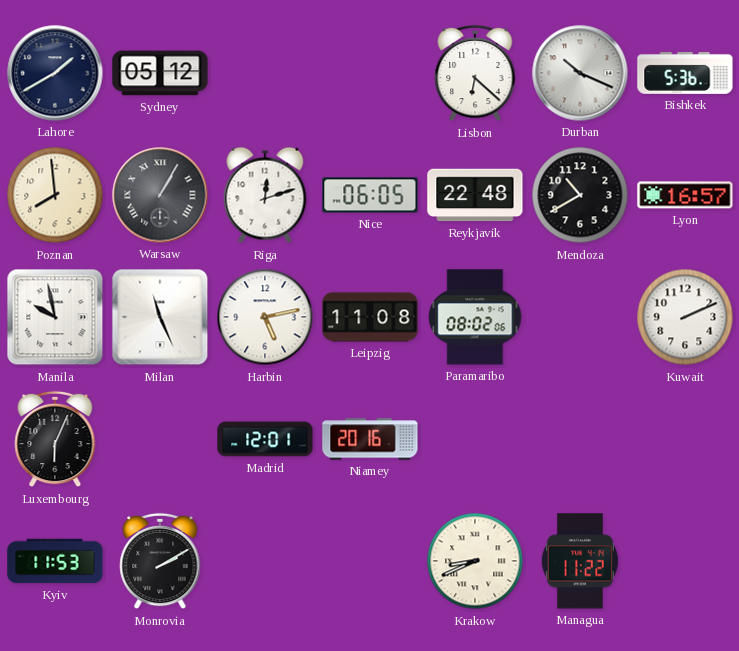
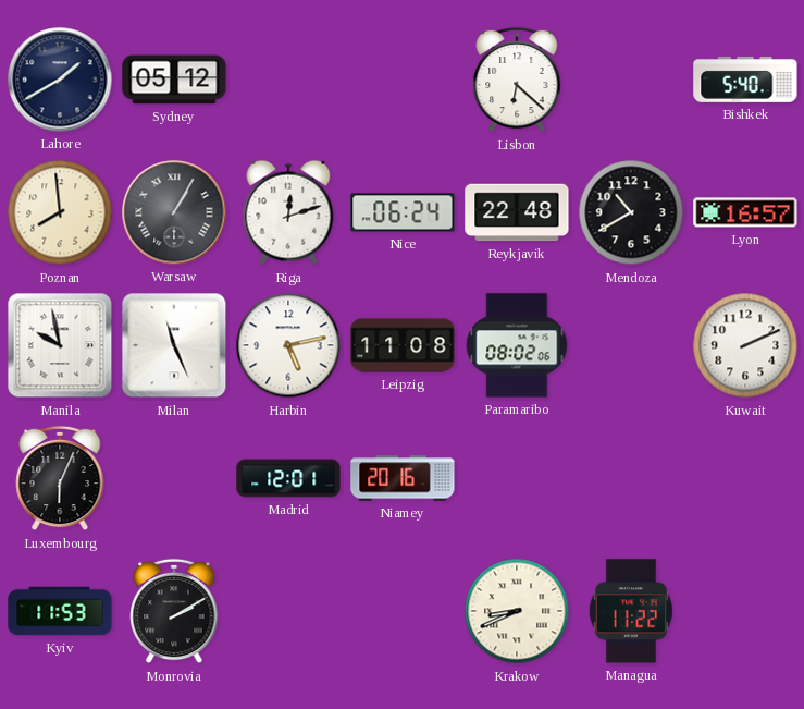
Durban: 10:19 -> none (580, 73)
Bishkek: 5:36 -> 5:40 (745, 80)
Nice: 06:05 -> 06:24 (403, 212)
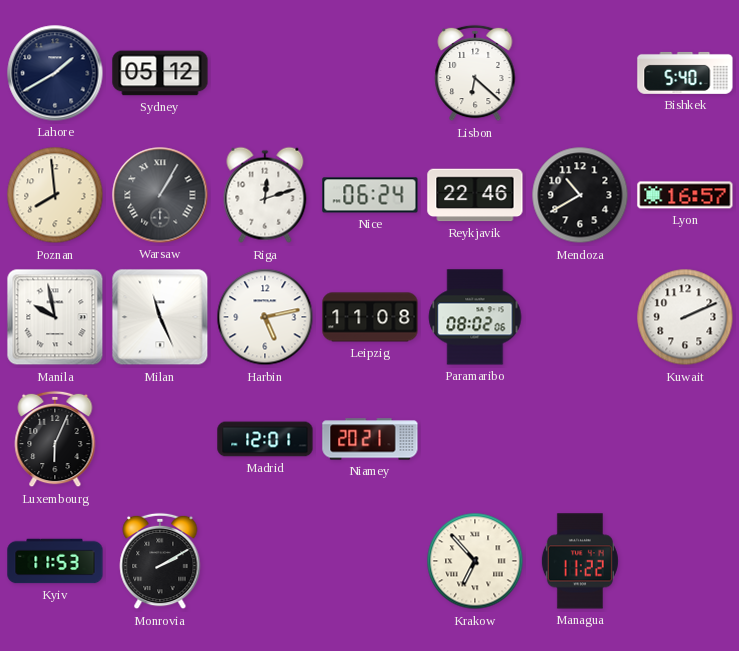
Reykjavik: 22:48 -> 22:46 (475, 195)
Niamey: 20:16 -> 20:21 (370, 439)
Krakow: 8:41 -> 6:53 (475, 561)
